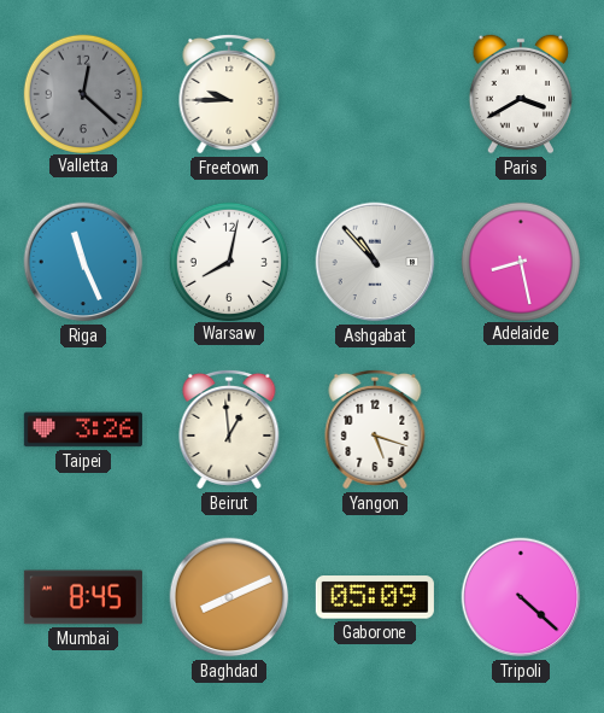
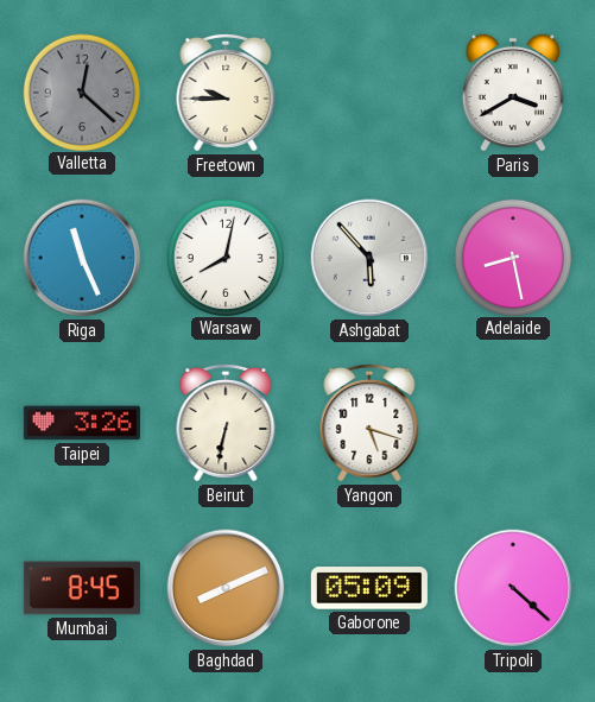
Ashgabat: 10:53 -> 5:53 (369, 258)
Beirut: 12:59 -> 6:32 (226, 423)
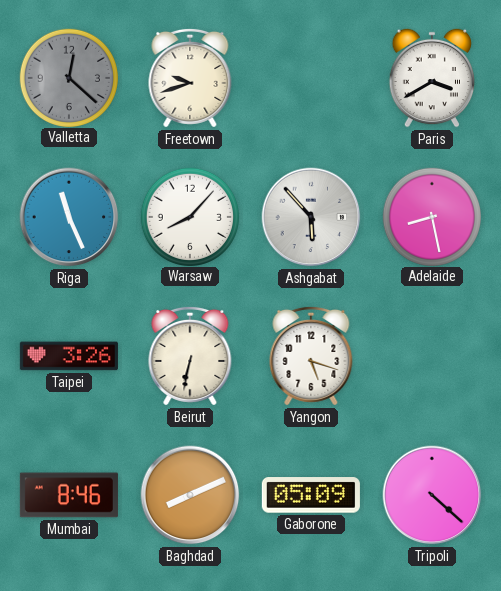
Freetown: 9:45 -> 9:42 (190, 78)
Warsaw: 8:02 -> 8:07 (189, 216)
Mumbai: 8:45 -> 8:46 (69, 495)
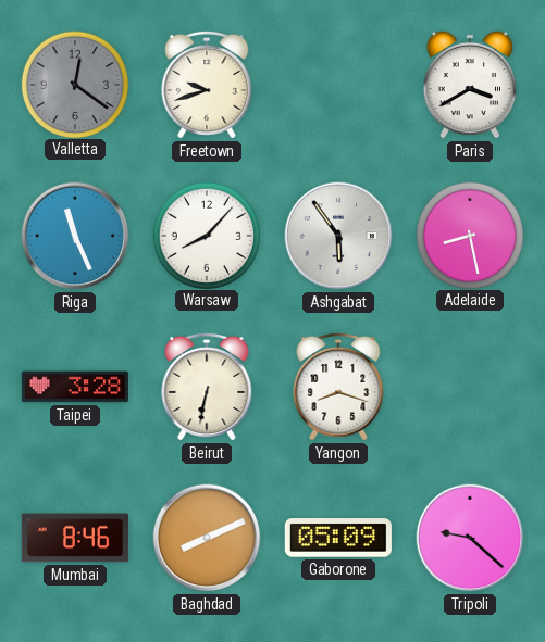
Valletta: 12:22 -> 12:21 (74, 84)
Ashgabat: 5:53 -> 5:54 (338, 236)
Taipei: 3:26 -> 3:28 (75, 387)
Yangon: 5:18 -> 8:18 (338, 387)
Tripoli: 4:22 -> 9:22 (470, 538)
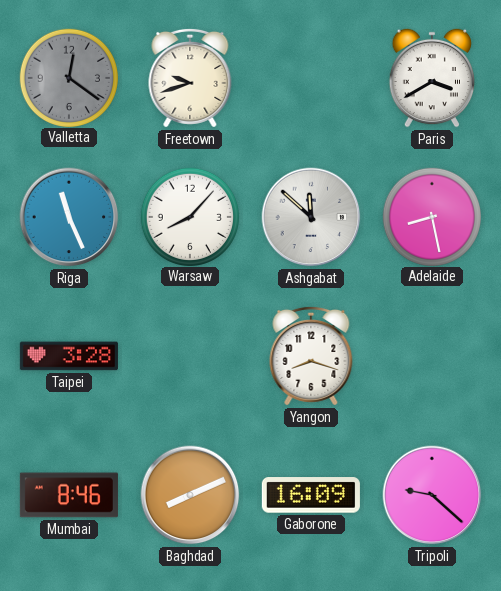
Ashgabat: 5:54 -> 11:52 (311, 217)
Beirut: 6:32 -> none (207, 387)
Gaborone: 05:09 -> 16:09 (311, 495)
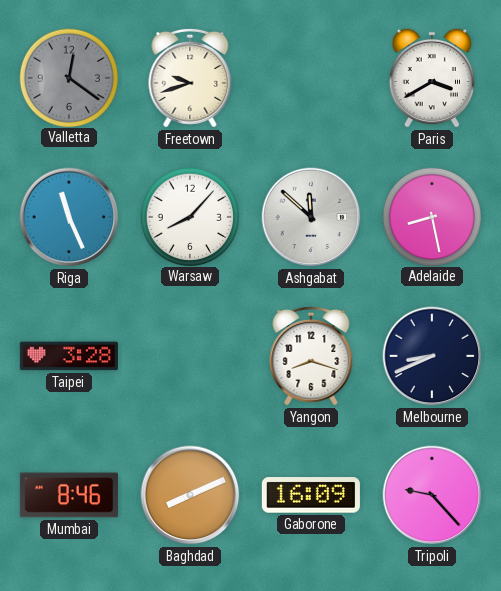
Melbourne: none -> 8:41 (432, 356)
Tripoli: 9:22 -> 9:23 (432, 495)
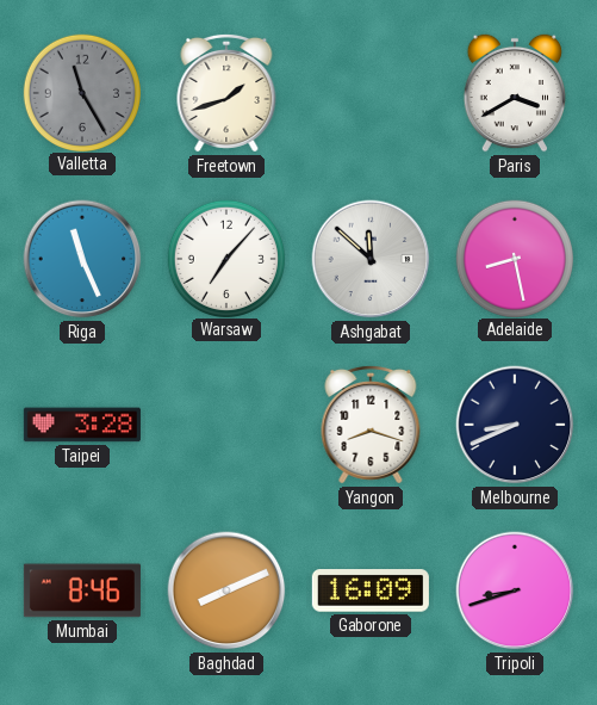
Valletta: 12:21 -> 11:25 (81, 92)
Freetown: 9:42 -> 1:42 (226, 93)
Warsaw: 8:07 -> 7:07 (225, 258)
Tripoli: 9:23 -> 8:42 (515, 590)
